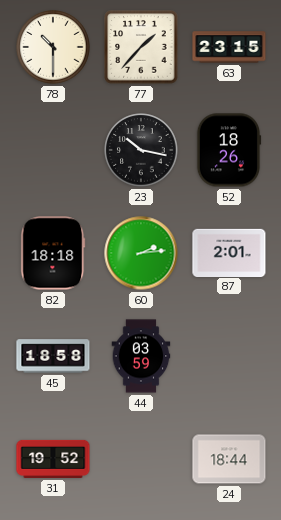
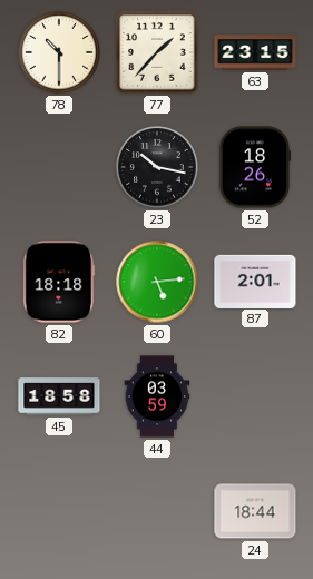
60: 2:14 -> 5:14 (157, 282)
31: 19:52 -> none (53, 459)
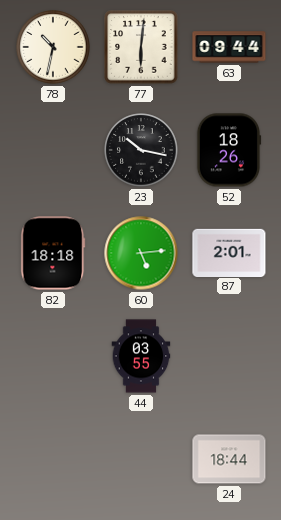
78: 10:30 -> 10:32 (53, 47)
77: 1:37 -> 6:01 (141, 47)
63: 23:15 -> 09:44 (229, 47)
45: 18:58 -> none (59, 396)
44: 03:59 -> 03:55 (141, 356)
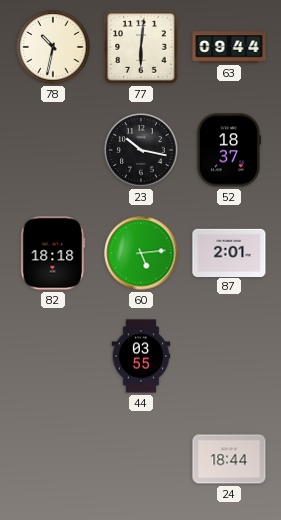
52: 18:26 -> 18:37 (229, 150)
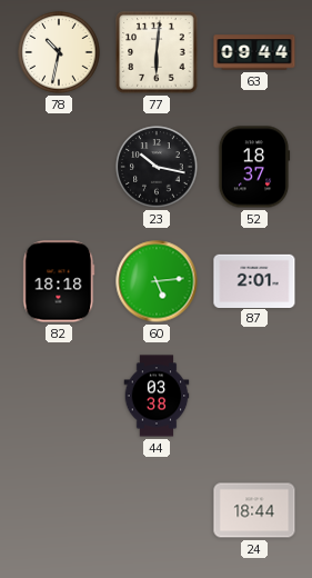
44: 03:55 -> 03:38 (157, 396)
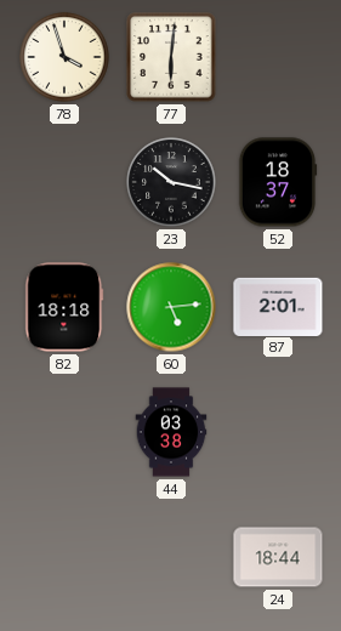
78: 10:32 -> 3:57 (64, 57)
63: 09:44 -> none (254, 52)
